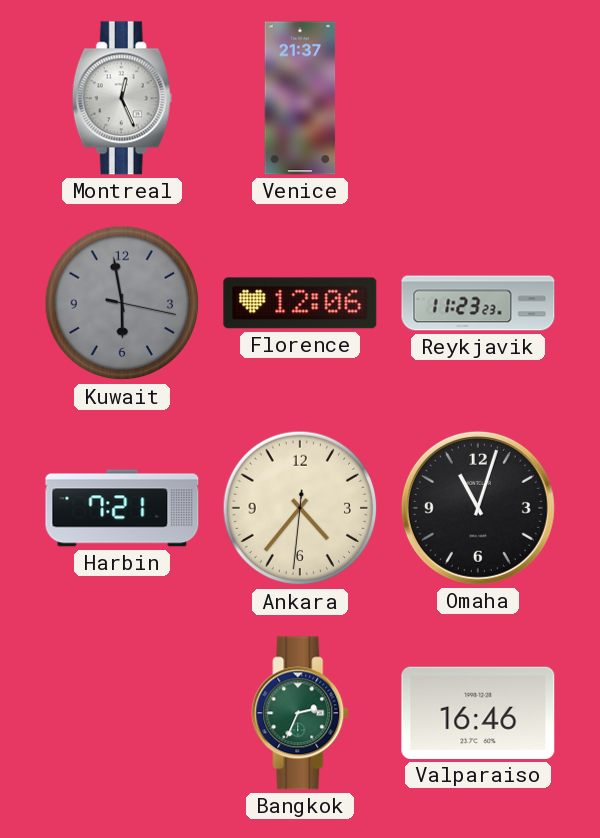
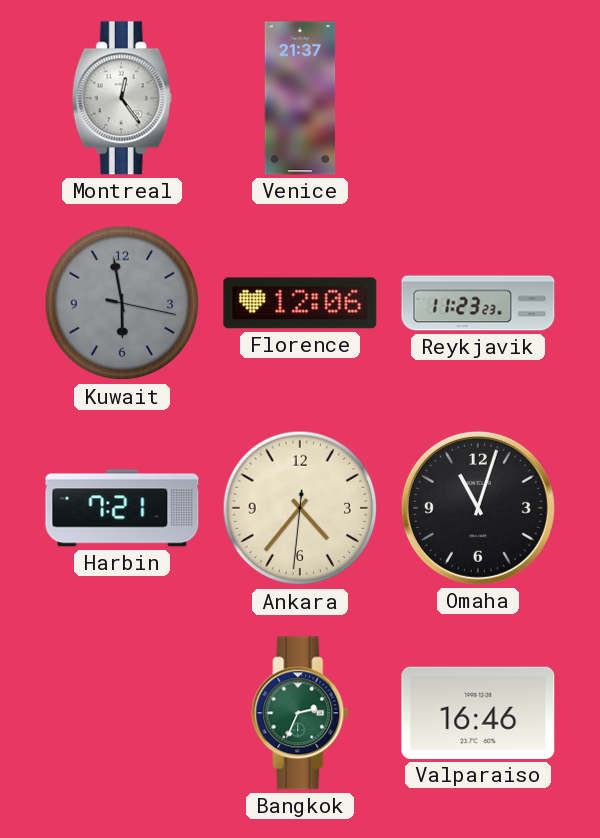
Montreal: 12:26 -> 12:24 (122, 98)
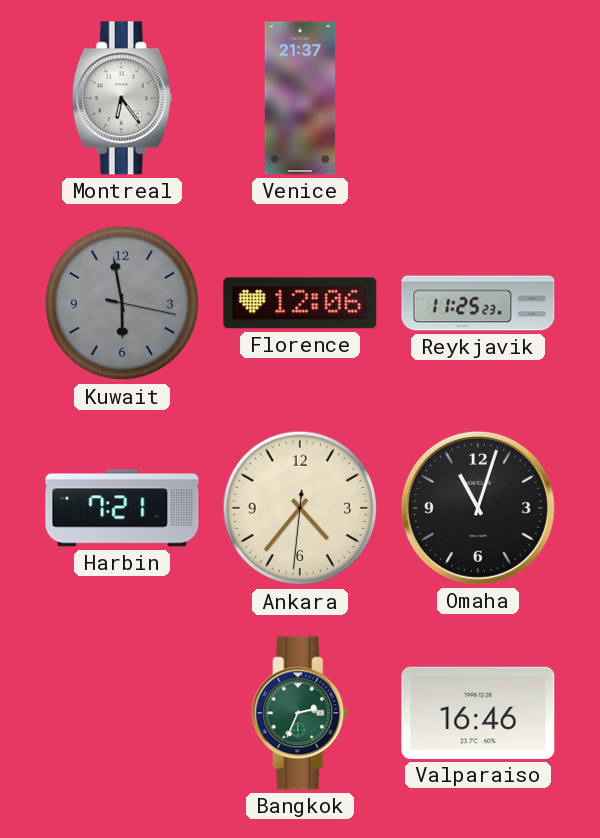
Montreal: 12:24 -> 6:24 (122, 98)
Reykjavik: 11:23 -> 11:25 (478, 303)
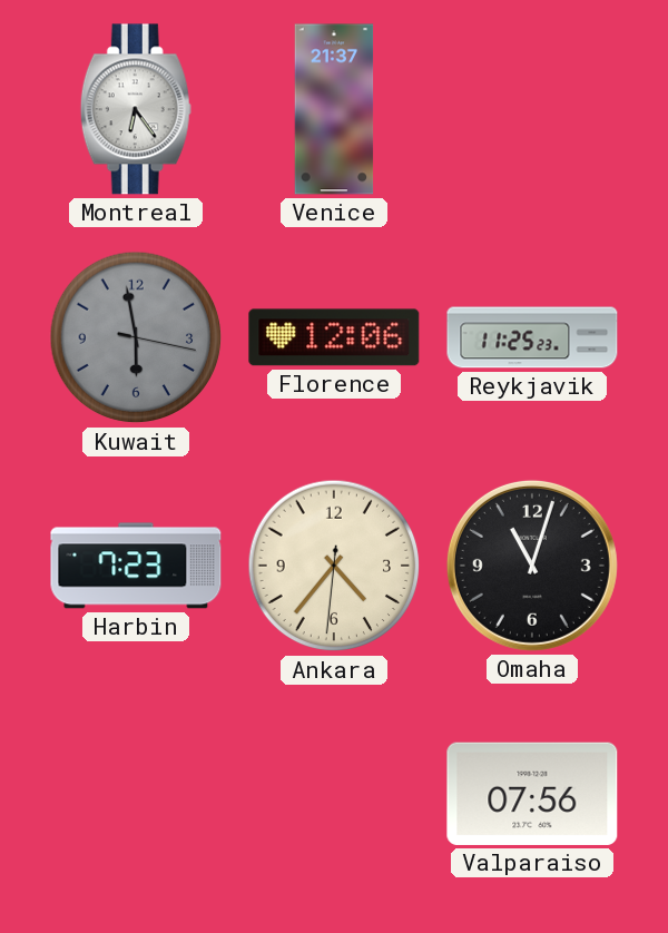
Harbin: 7:21 -> 7:23 (136, 566)
Bangkok: 2:34 -> none (300, 713)
Valparaiso: 16:46 -> 07:56 (532, 794)
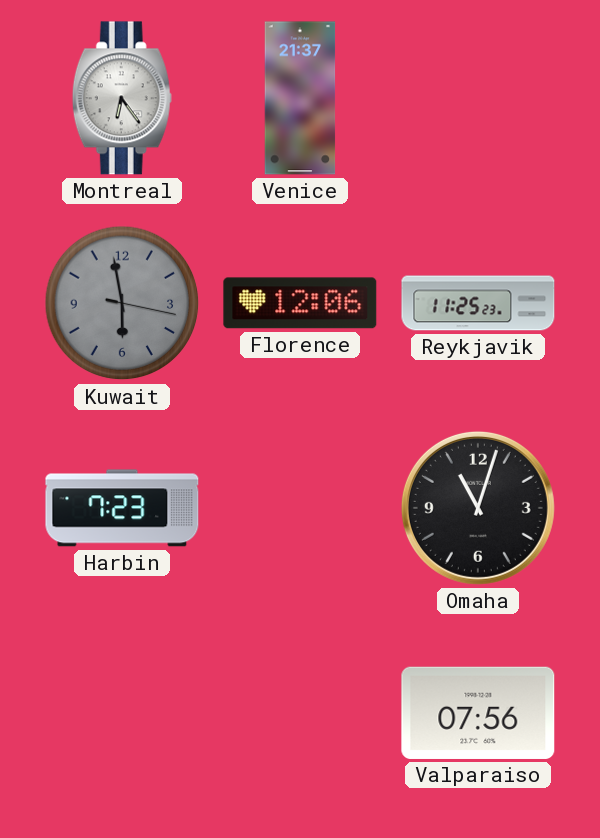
Ankara: 4:36 -> none (334, 566)
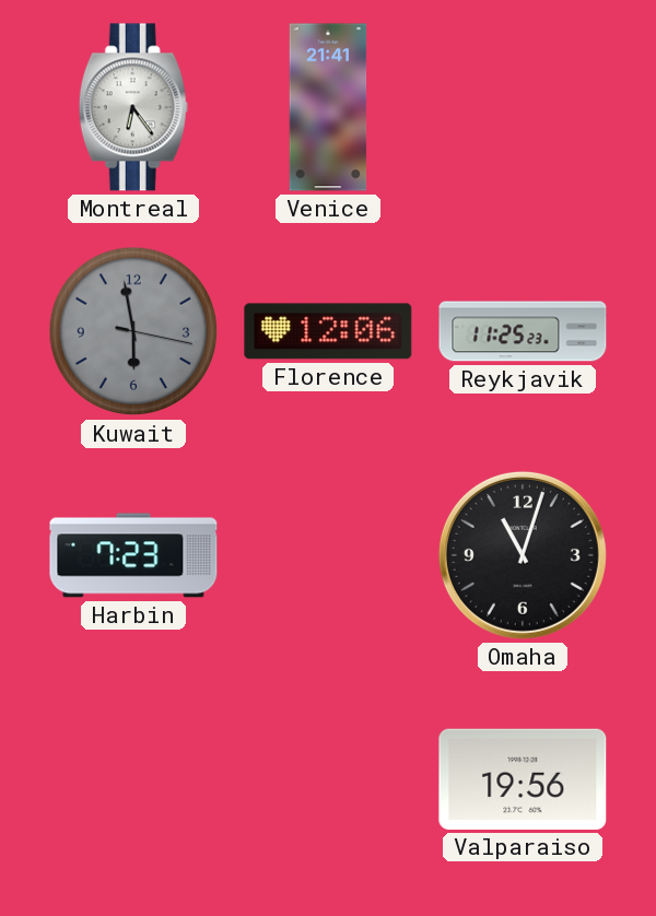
Venice: 21:37 -> 21:41 (328, 107)
Valparaiso: 07:56 -> 19:56 (523, 779)
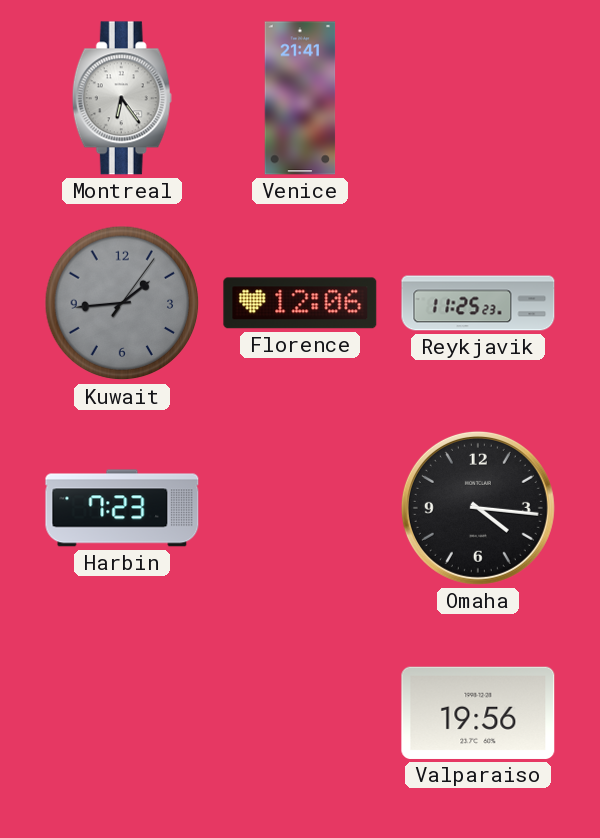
Kuwait: 5:58 -> 1:44 (122, 303)
Omaha: 11:03 -> 4:16 (478, 508)
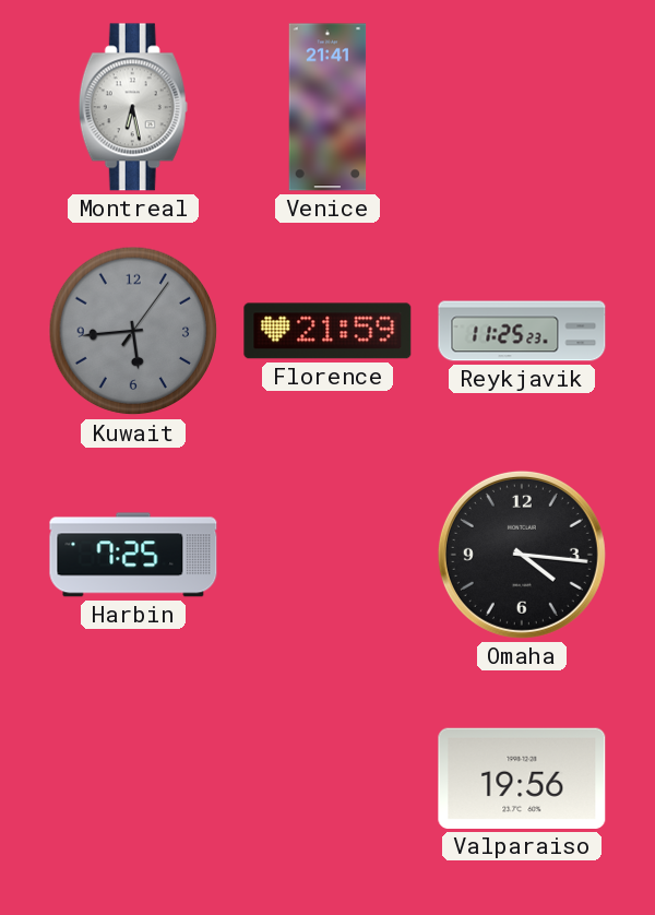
Montreal: 6:24 -> 6:28 (133, 107)
Kuwait: 1:44 -> 5:44 (133, 331)
Florence: 12:06 -> 21:59 (327, 331)
Harbin: 7:23 -> 7:25 (133, 555)
